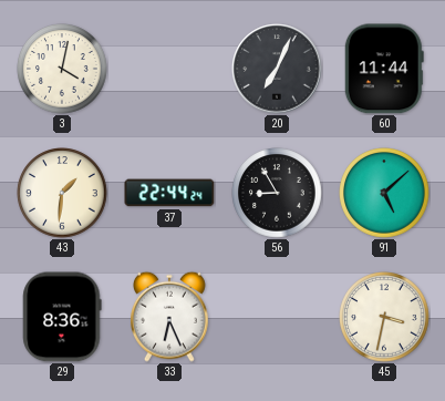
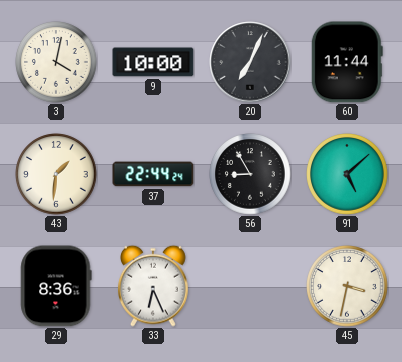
9: none -> 10:00 (153, 62)
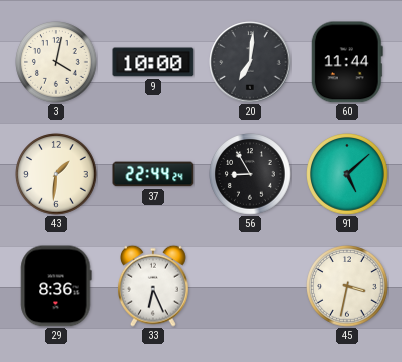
20: 7:04 -> 7:01 (250, 62)
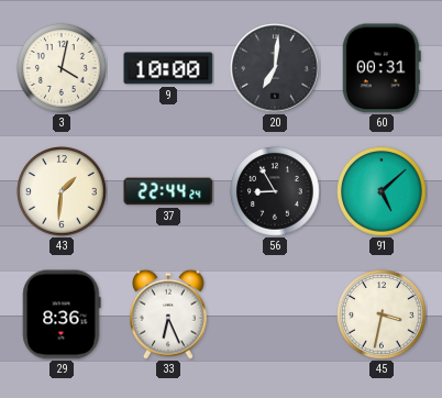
60: 11:44 -> 00:31 (382, 68)
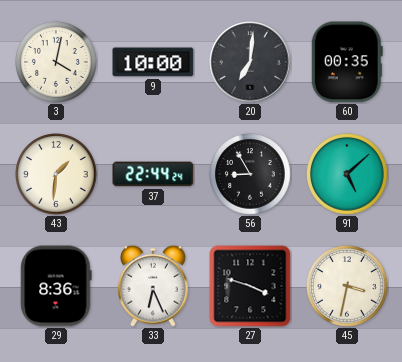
60: 00:31 -> 00:35 (347, 62)
27: none -> 3:48 (250, 286)
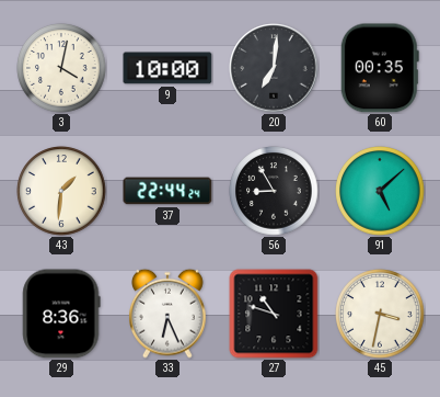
27: 3:48 -> 10:48 (274, 314)
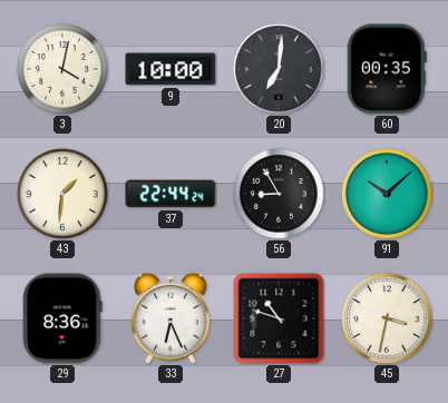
91: 5:08 -> 10:08 (387, 194)
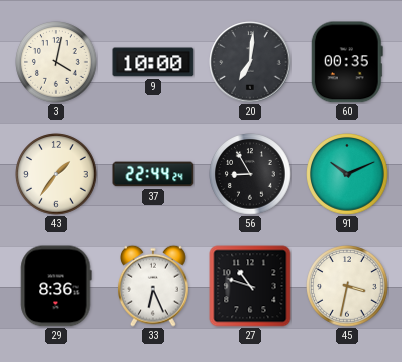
43: 1:31 -> 1:36 (56, 174)
91: 10:08 -> 10:11 (347, 174)
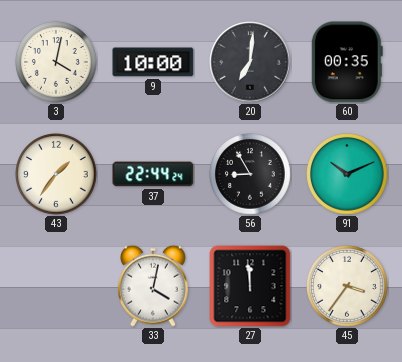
29: 8:36 -> none (56, 286)
33: 6:26 -> 4:02 (154, 286)
27: 10:48 -> 11:59 (250, 286)
45: 3:32 -> 3:36 (347, 286)
